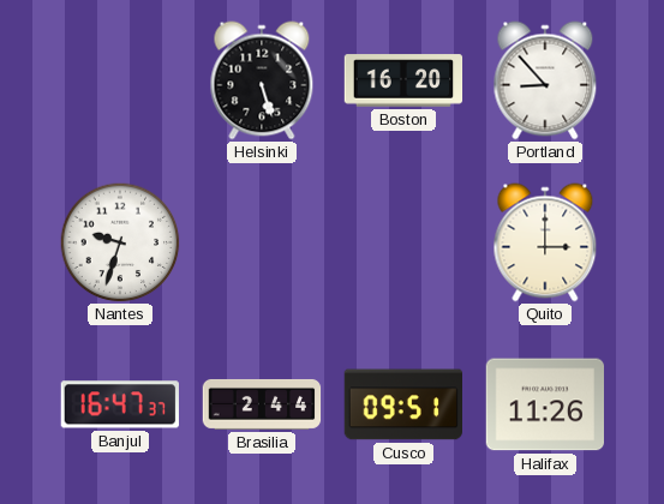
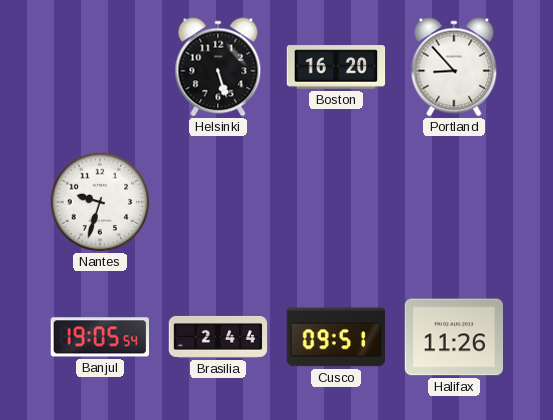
Quito: 3:00 -> none (545, 242)
Banjul: 16:47 -> 19:05 (99, 337)
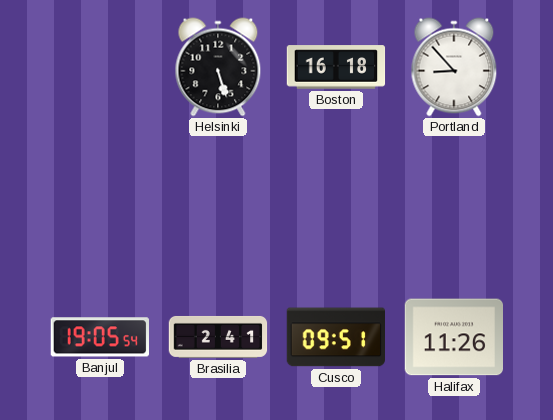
Boston: 16:20 -> 16:18 (336, 67)
Nantes: 9:33 -> none (100, 202)
Brasilia: 2:44 -> 2:41 (218, 337)
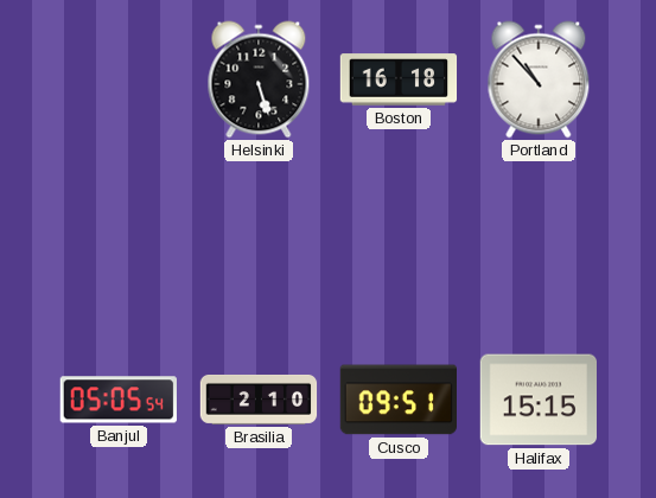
Portland: 8:53 -> 10:53 (539, 79)
Banjul: 19:05 -> 05:05 (117, 400)
Brasilia: 2:41 -> 2:10 (259, 400)
Halifax: 11:26 -> 15:15 (539, 400)
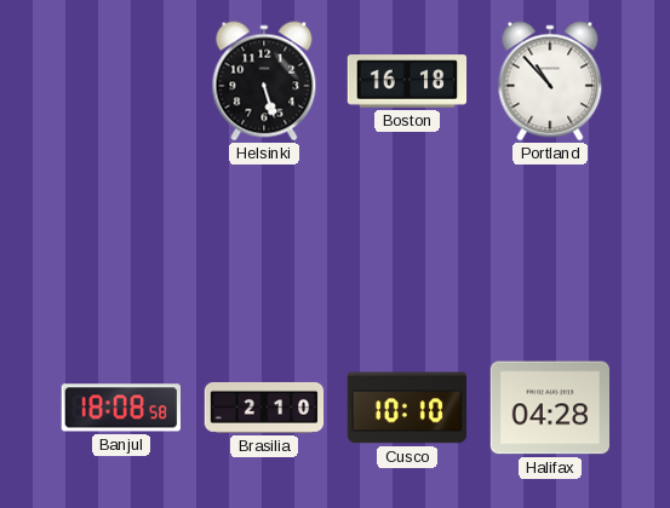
Banjul: 05:05 -> 18:08 (120, 408)
Cusco: 09:51 -> 10:10 (406, 408)
Halifax: 15:15 -> 04:28 (550, 408)
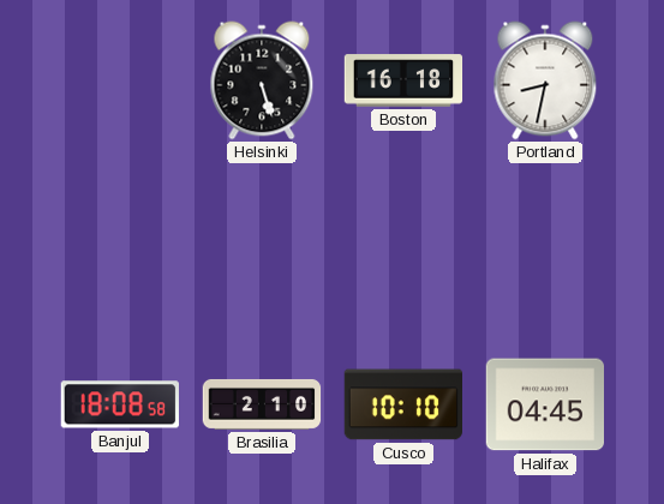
Portland: 10:53 -> 8:32 (545, 80)
Halifax: 04:28 -> 04:45 (545, 404)
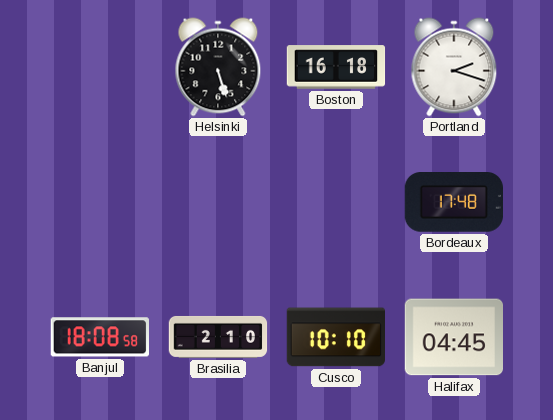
Portland: 8:32 -> 2:18 (454, 67)
Bordeaux: none -> 17:48 (453, 203)
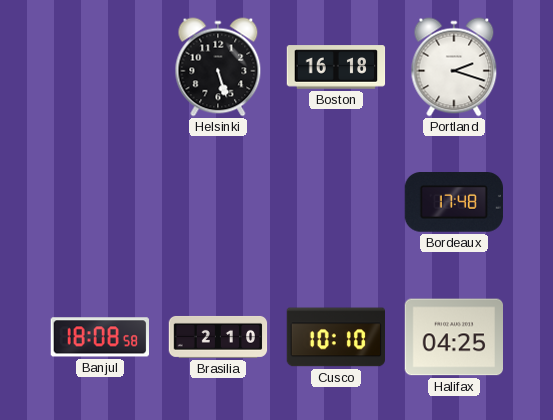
Halifax: 04:45 -> 04:25 (454, 337)
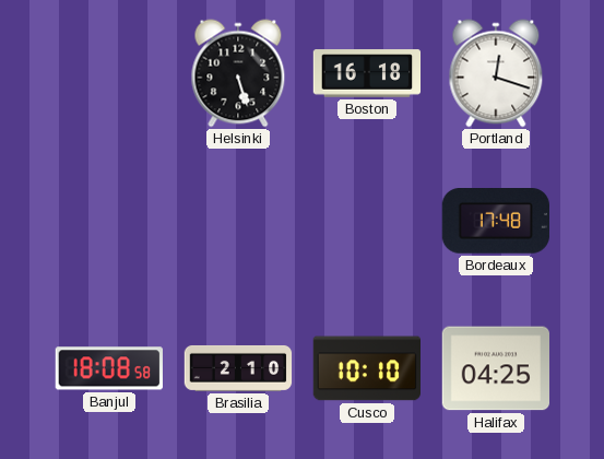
Portland: 2:18 -> 12:18 (496, 73)
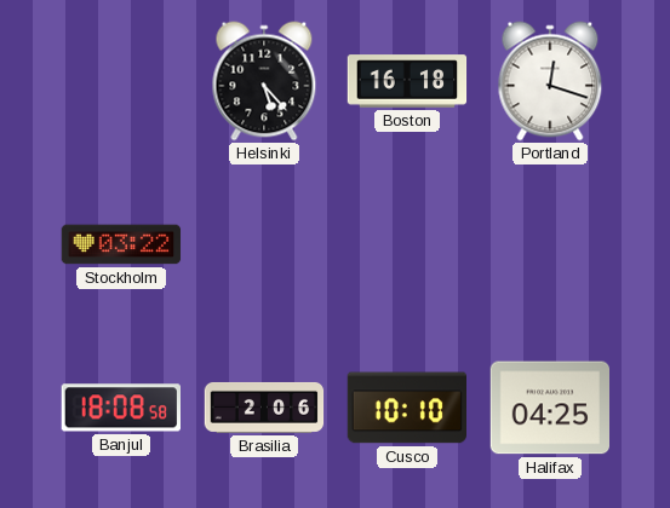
Helsinki: 5:27 -> 5:23 (264, 81)
Stockholm: none -> 03:22 (121, 244)
Bordeaux: 17:48 -> none (495, 222)
Brasilia: 2:10 -> 2:06 (264, 408)
